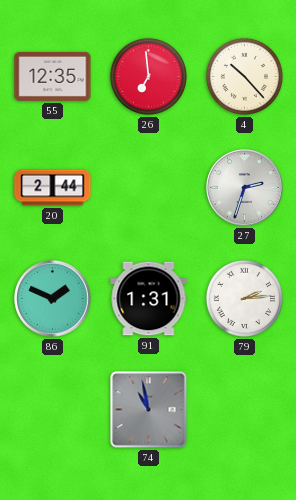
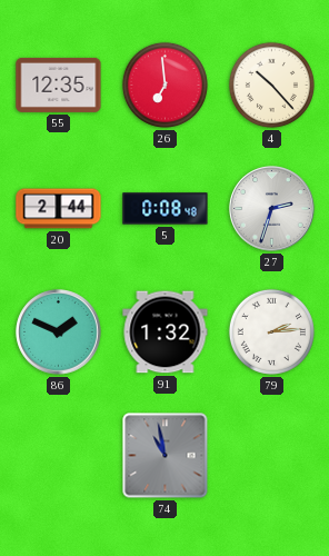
5: none -> 0:08 (166, 209)
91: 1:31 -> 1:32 (166, 332)
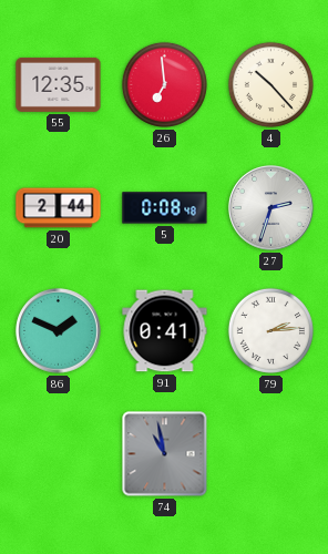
91: 1:32 -> 0:41 (165, 331)
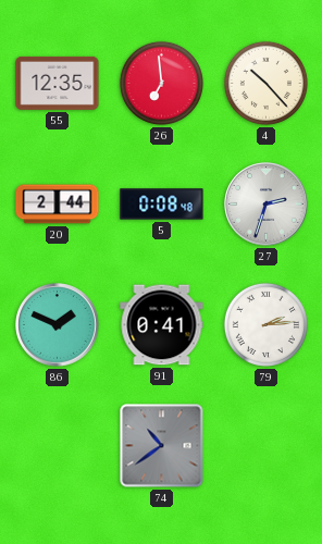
74: 10:58 -> 10:39 (162, 446)
